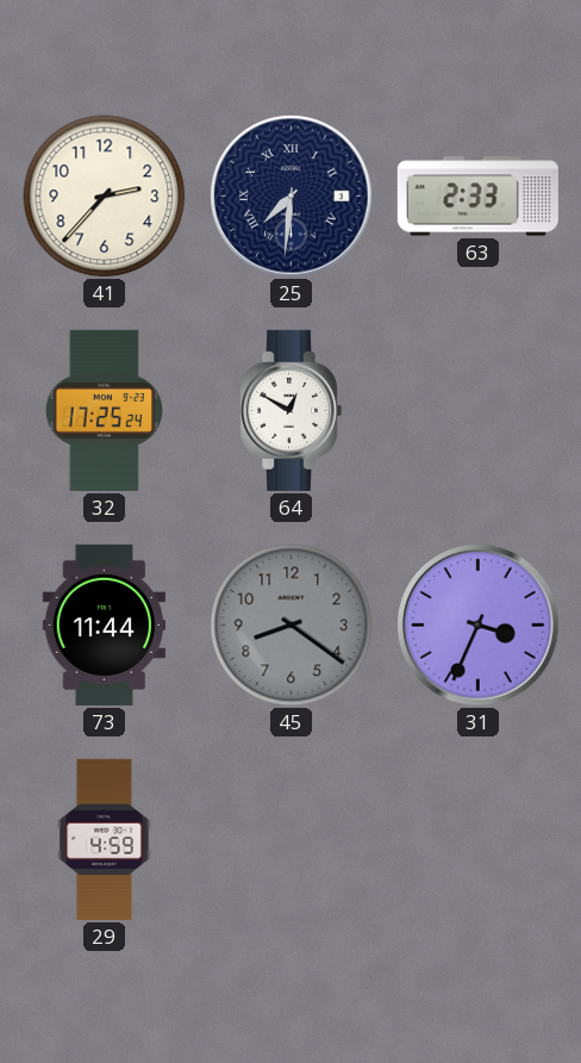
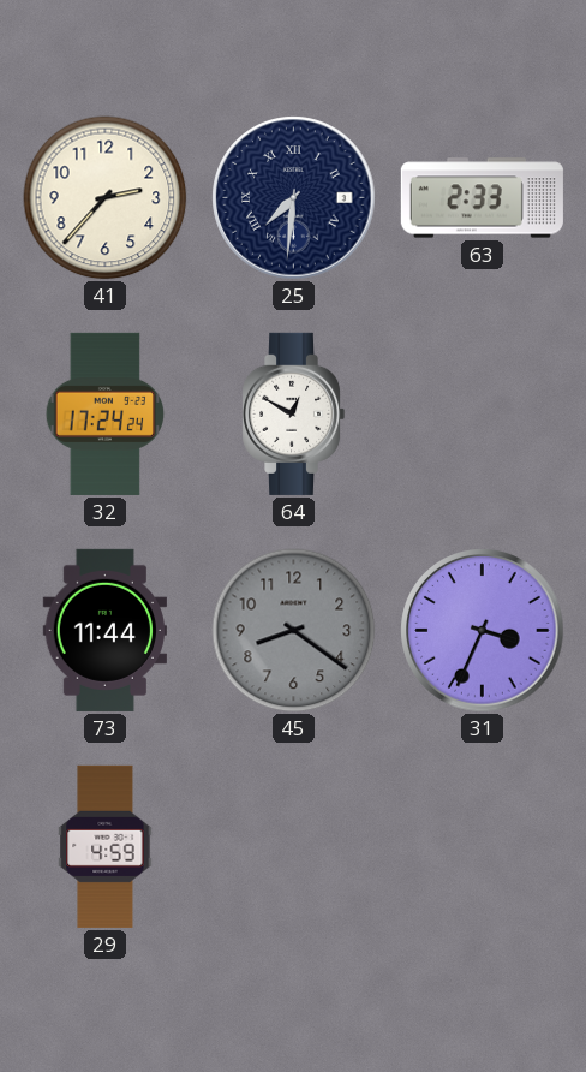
32: 17:25 -> 17:24 (106, 413)
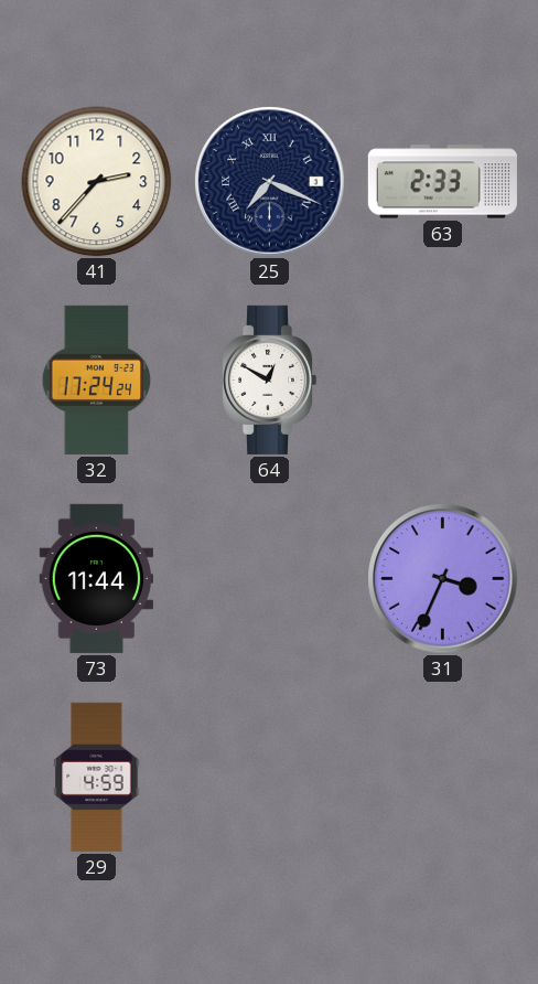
25: 7:31 -> 7:19 (270, 182)
45: 8:21 -> none (294, 631)
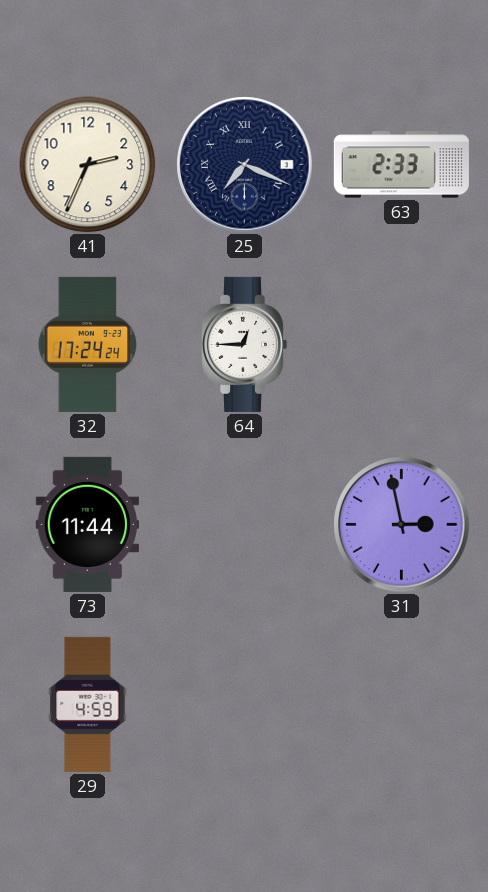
41: 2:37 -> 2:34 (88, 165)
64: 12:50 -> 12:45 (245, 344)
31: 3:34 -> 2:58 (402, 525)
